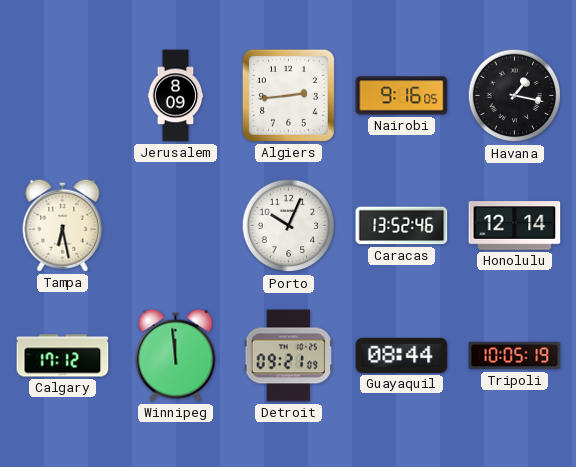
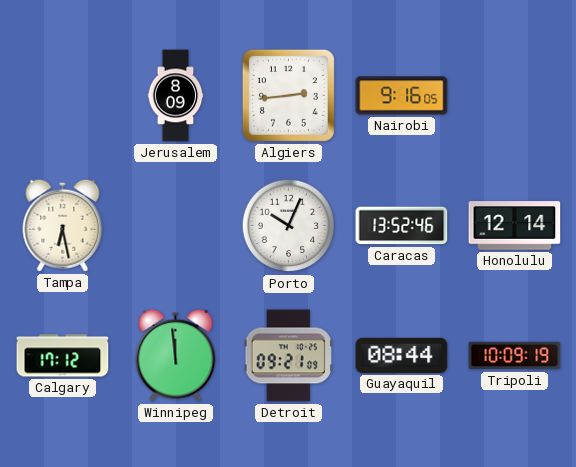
Havana: 1:17 -> none (515, 96)
Tripoli: 10:05 -> 10:09 (515, 356)
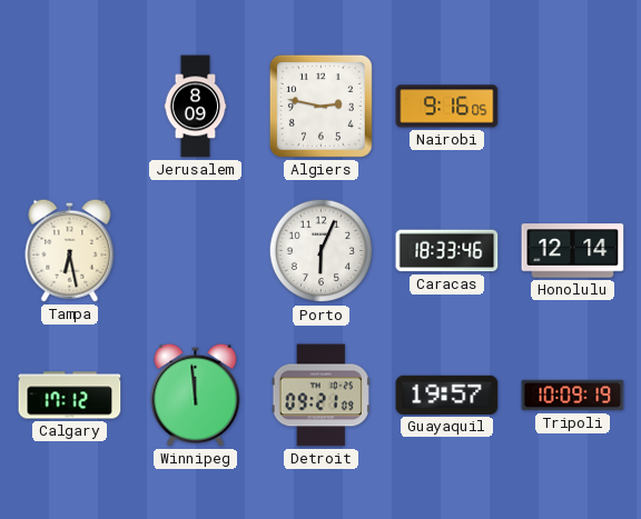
Algiers: 2:44 -> 2:47 (320, 106)
Porto: 10:04 -> 6:04 (322, 251)
Caracas: 13:52 -> 18:33 (447, 251)
Guayaquil: 08:44 -> 19:57 (447, 395)
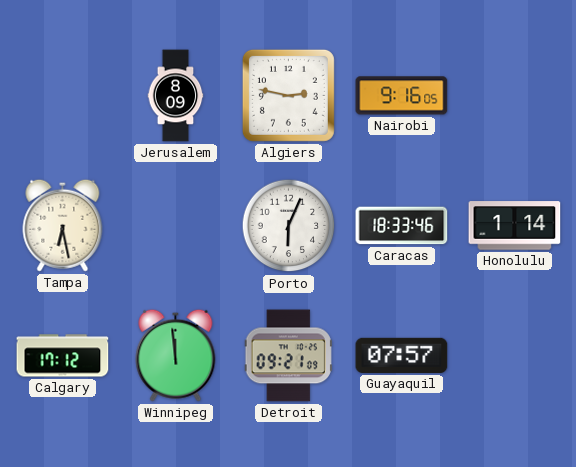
Honolulu: 12:14 -> 1:14 (515, 226)
Guayaquil: 19:57 -> 07:57 (402, 355)
Tripoli: 10:09 -> none (573, 396)
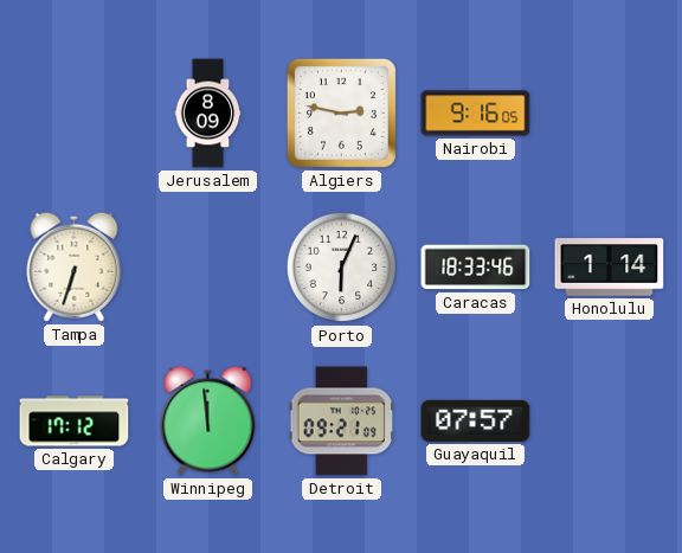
Tampa: 6:28 -> 6:33 (75, 266)
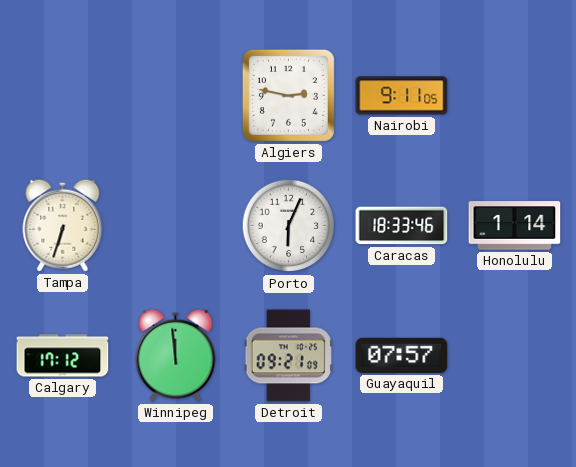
Jerusalem: 8:09 -> none (208, 114)
Nairobi: 9:16 -> 9:11 (402, 96)
